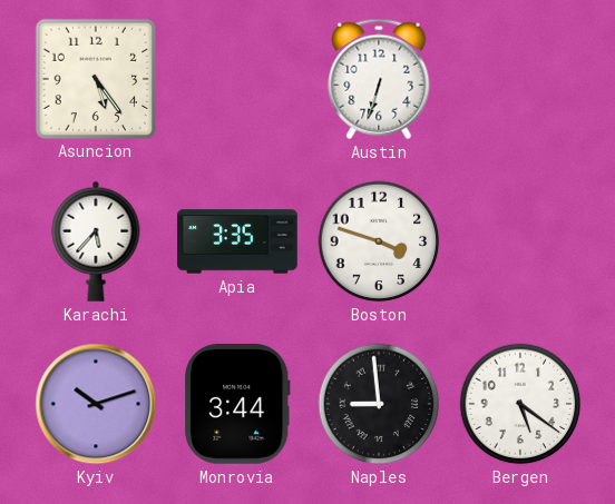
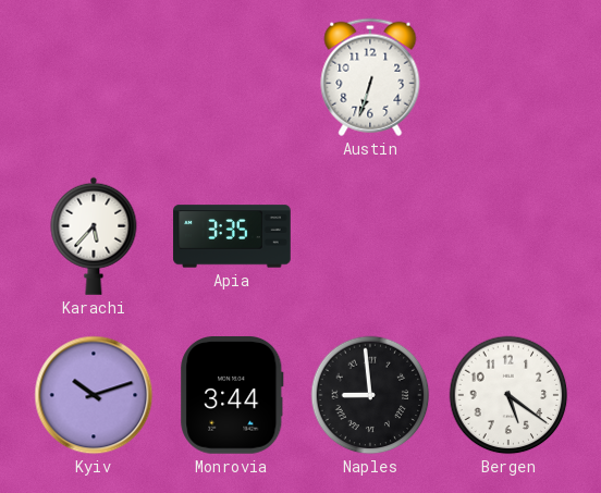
Asuncion: 5:24 -> none (95, 78)
Boston: 3:48 -> none (379, 241)
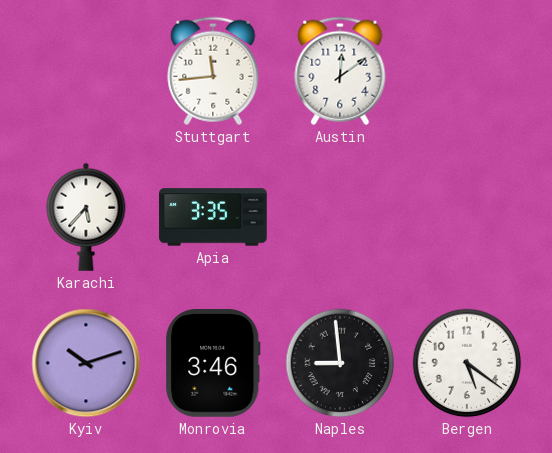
Stuttgart: none -> 11:44 (213, 71)
Austin: 6:33 -> 12:09 (340, 71)
Monrovia: 3:44 -> 3:46 (213, 364)
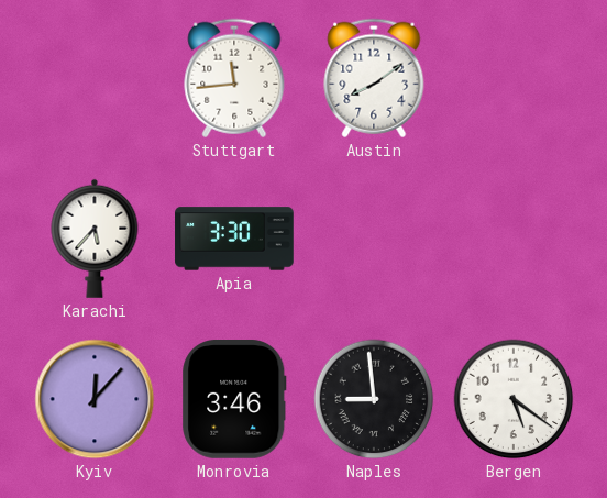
Austin: 12:09 -> 8:09 (374, 78)
Apia: 3:35 -> 3:30 (234, 239)
Kyiv: 10:12 -> 12:07 (95, 399)
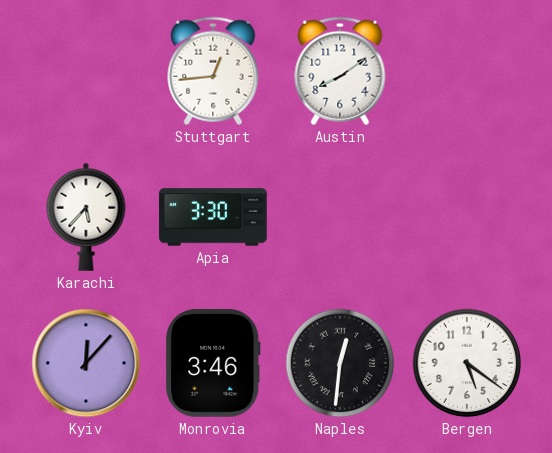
Stuttgart: 11:44 -> 12:44 (213, 71)
Naples: 8:59 -> 12:31 (340, 363)
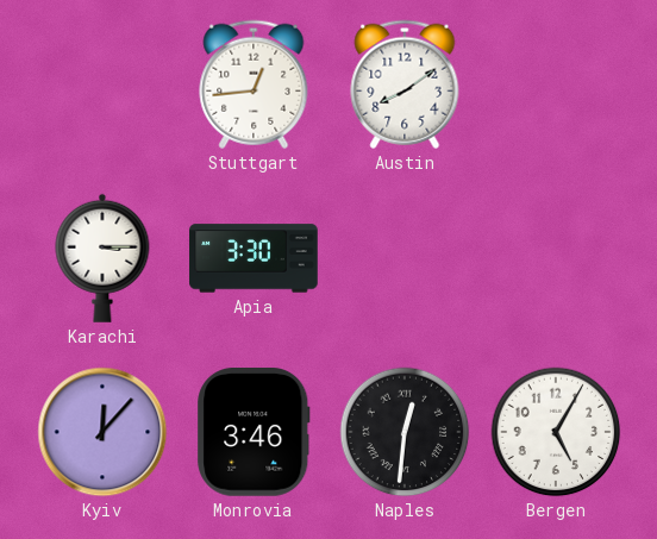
Karachi: 5:37 -> 3:15 (102, 258)
Bergen: 5:21 -> 5:05 (556, 432)
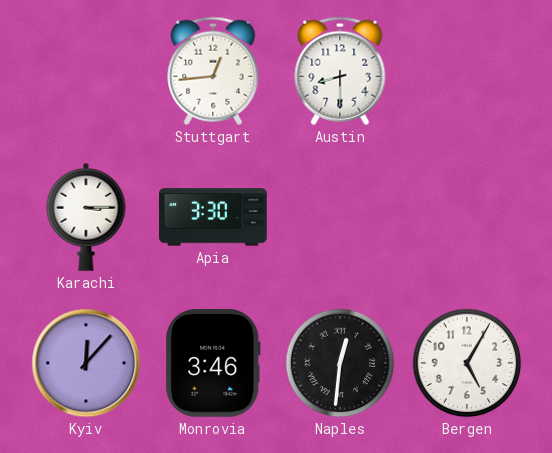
Austin: 8:09 -> 8:30 (340, 71)
